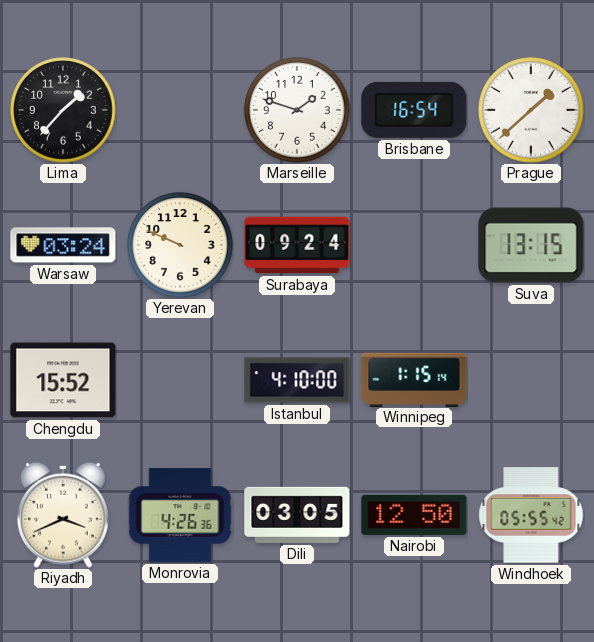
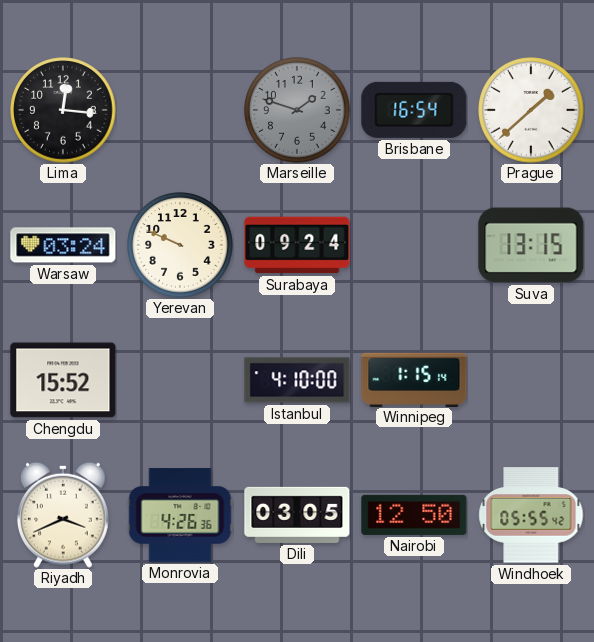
Lima: 1:37 -> 12:16 (63, 110)
Marseille dial: white -> grey (297, 110)
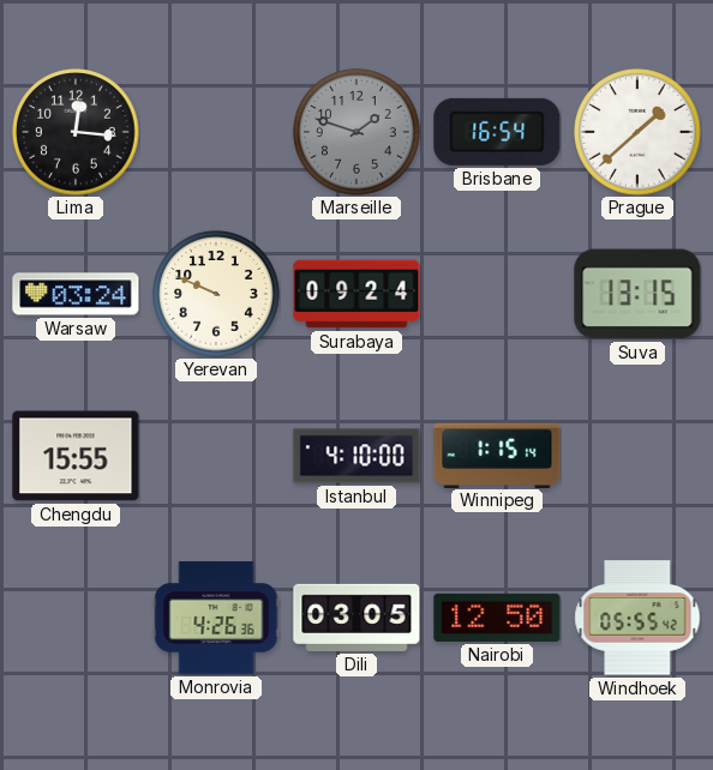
Chengdu: 15:52 -> 15:55 (76, 456)
Riyadh: 3:41 -> none (63, 515)
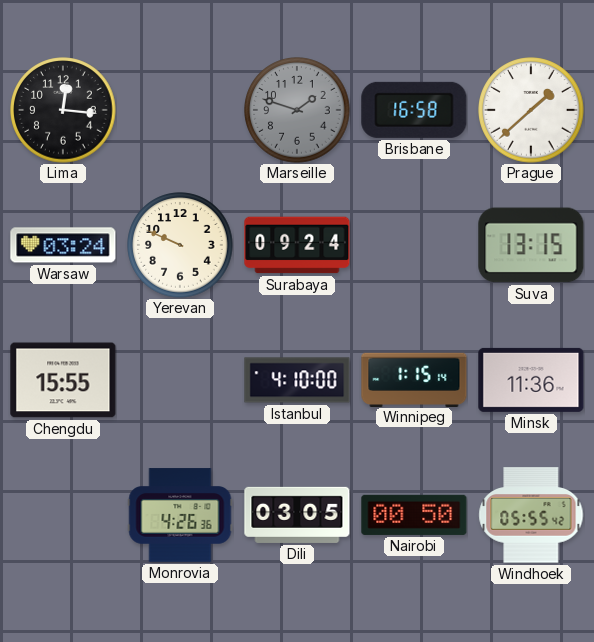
Brisbane: 16:54 -> 16:58 (414, 110)
Minsk: none -> 11:36 (531, 380)
Nairobi: 12:50 -> 00:50 (414, 515)
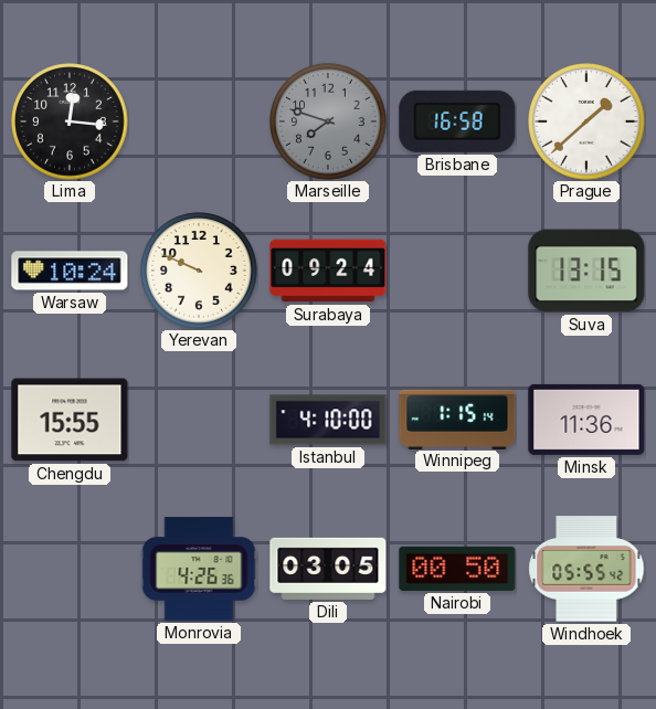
Marseille: 1:48 -> 7:48 (328, 121)
Warsaw: 03:24 -> 10:24 (70, 271)
